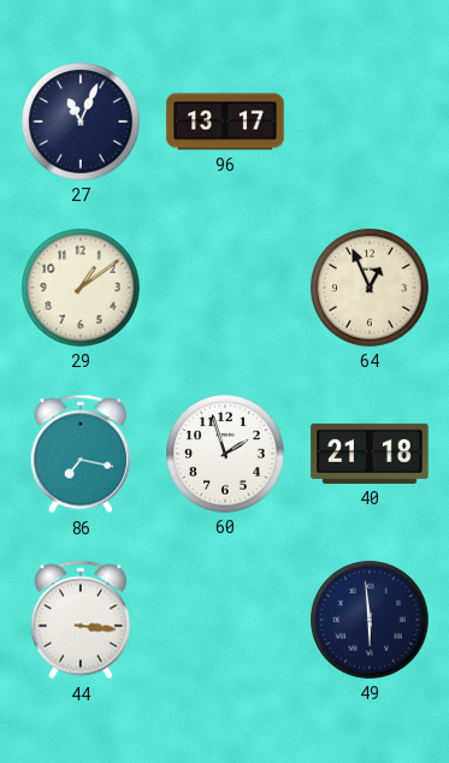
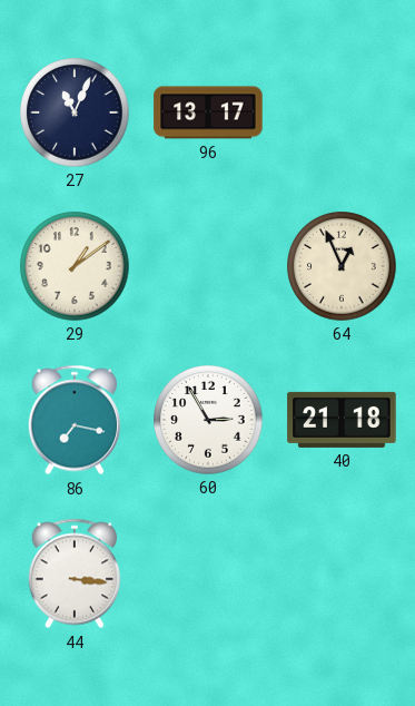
60: 1:57 -> 2:55 (208, 420)
49: 5:59 -> none (370, 620)
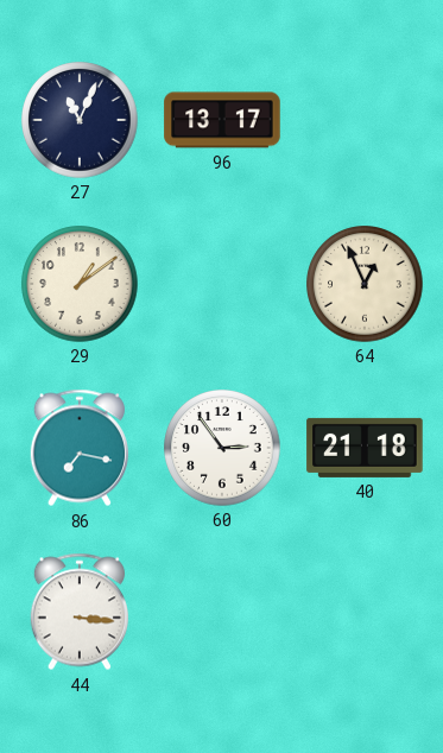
60: 2:55 -> 2:54 (222, 448)
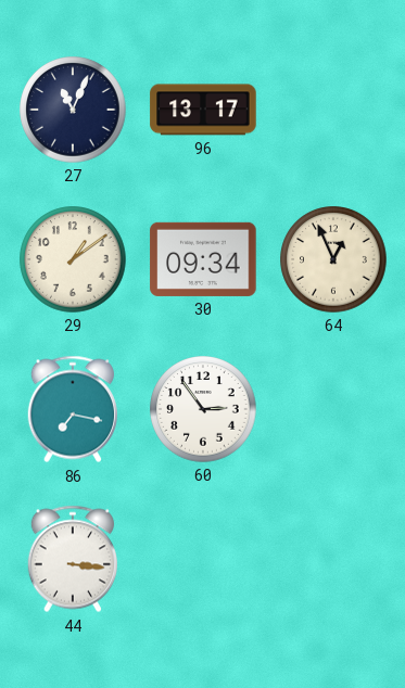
30: none -> 09:34 (203, 259)
40: 21:18 -> none (365, 448)
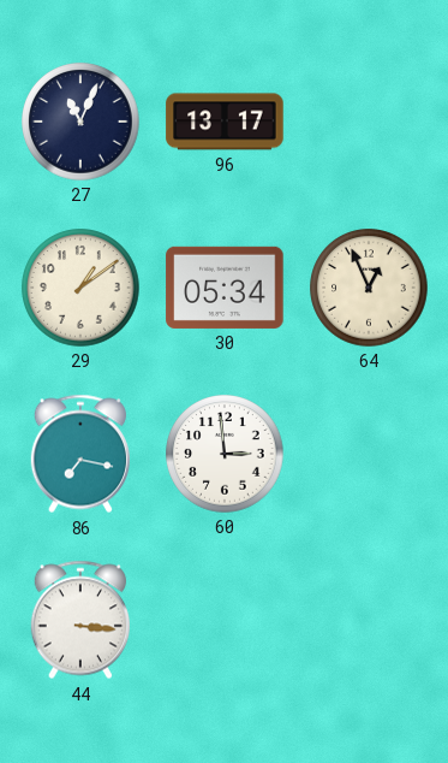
30: 09:34 -> 05:34 (225, 288)
60: 2:54 -> 2:59 (225, 454)
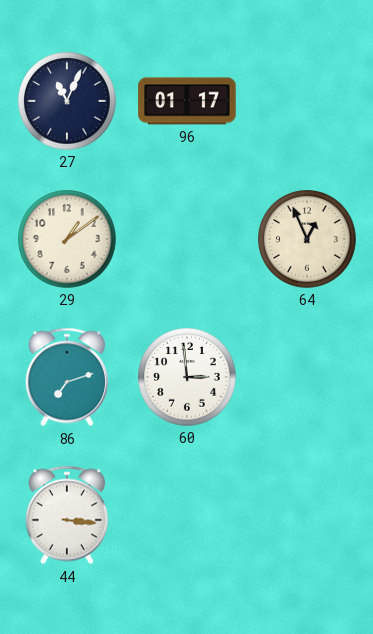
96: 13:17 -> 01:17 (187, 101)
30: 05:34 -> none (225, 288)
86: 7:17 -> 7:12 (66, 377)
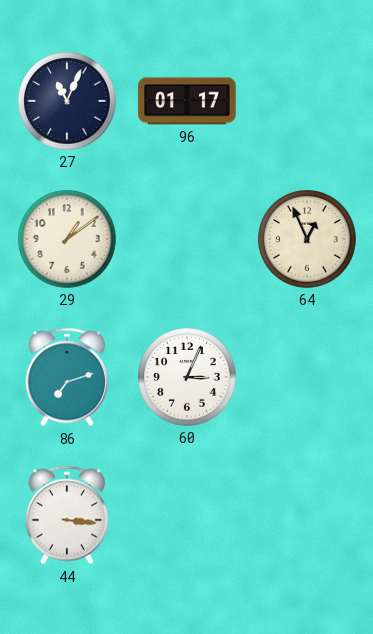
60: 2:59 -> 3:04 (187, 377)
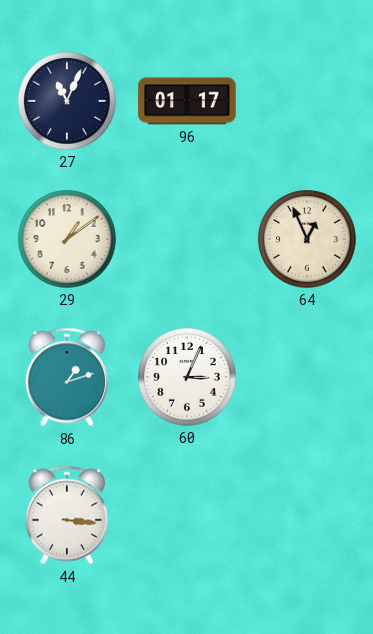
86: 7:12 -> 1:12 (66, 377)
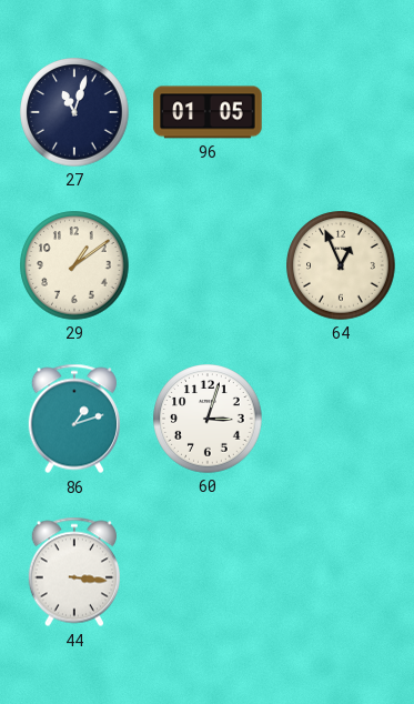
27: 11:04 -> 11:03 (74, 112)
96: 01:17 -> 01:05 (208, 112)
60: 3:04 -> 3:03 (208, 419)
